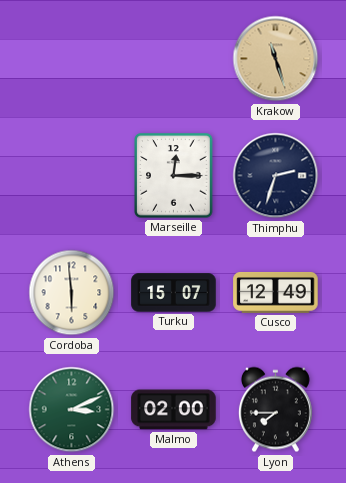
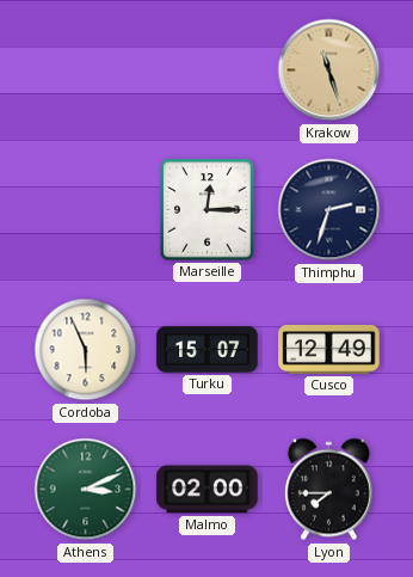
Cordoba: 5:59 -> 5:56 (86, 350)
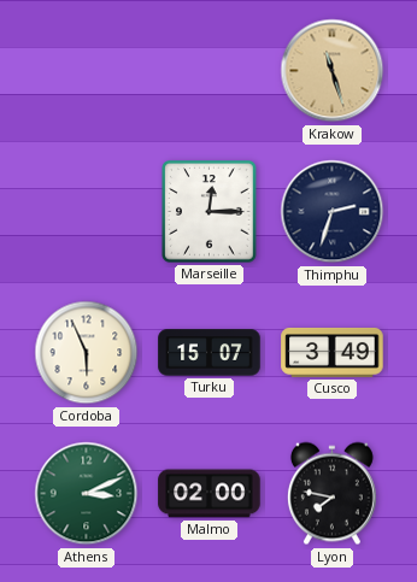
Cusco: 12:49 -> 3:49 (333, 352)
Lyon: 7:45 -> 7:47 (331, 494)
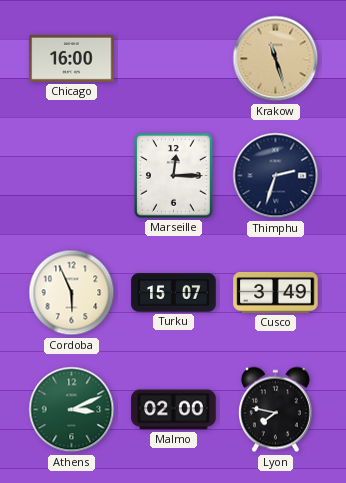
Chicago: none -> 16:00 (72, 59)
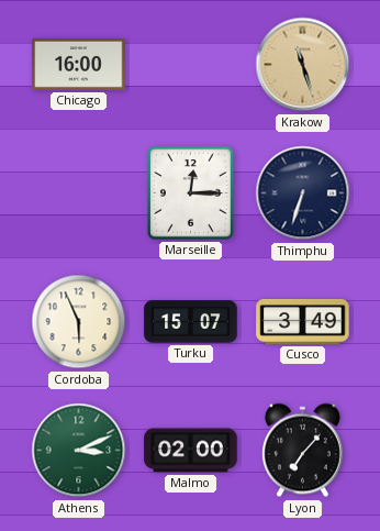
Thimphu: 2:33 -> 6:33 (303, 193)
Lyon: 7:47 -> 7:07 (302, 451)
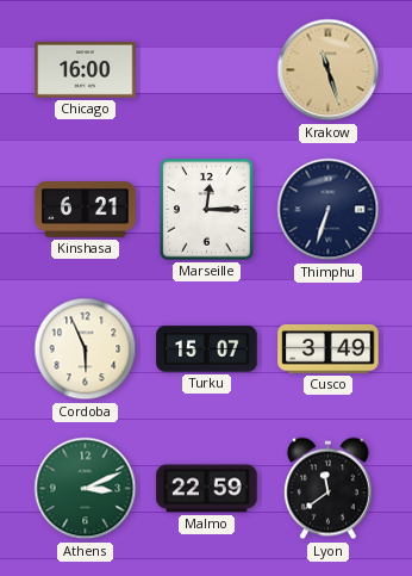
Kinshasa: none -> 6:21 (86, 210)
Malmo: 02:00 -> 22:59 (207, 489)
Lyon: 7:07 -> 11:39 (327, 489)
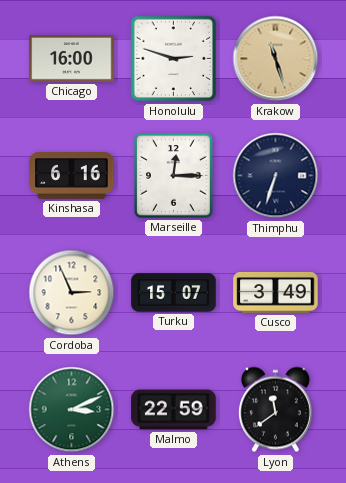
Honolulu: none -> 2:48 (174, 59)
Kinshasa: 6:21 -> 6:16 (72, 176)
Cordoba: 5:56 -> 2:56 (72, 293)
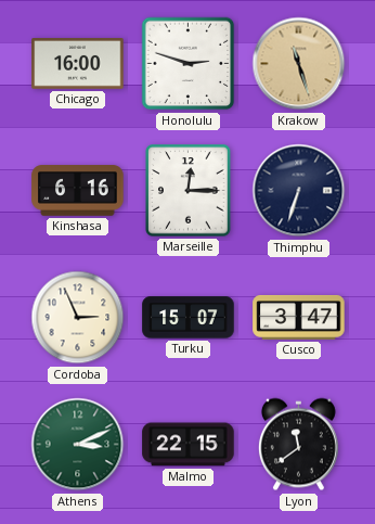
Cusco: 3:49 -> 3:47 (299, 317)
Malmo: 22:59 -> 22:15 (189, 445)
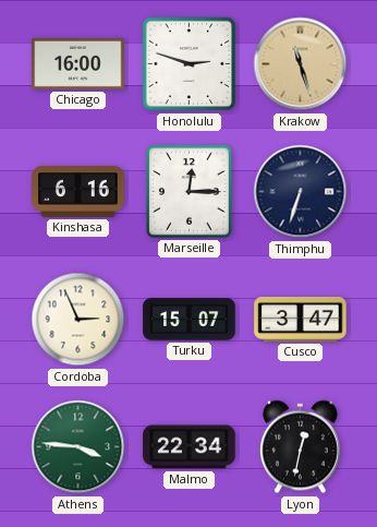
Athens: 3:11 -> 3:46 (78, 447)
Malmo: 22:15 -> 22:34 (190, 447)
Lyon: 11:39 -> 12:32 (300, 447)
